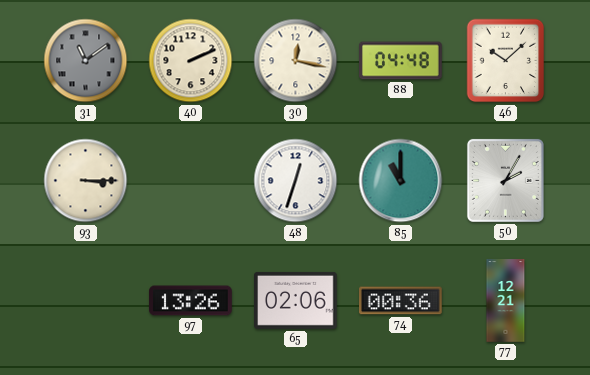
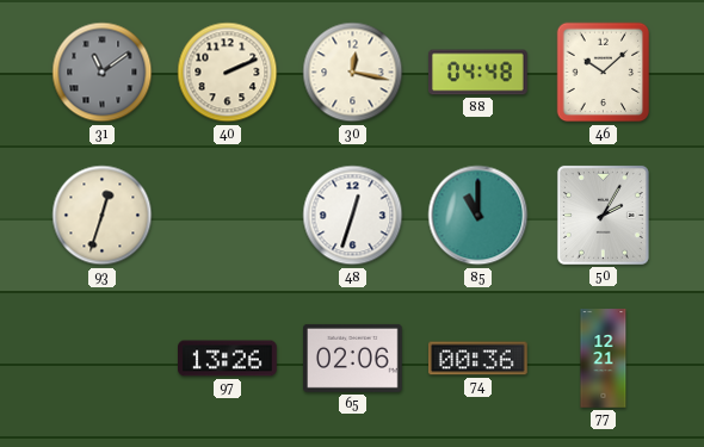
93: 3:15 -> 12:33 (103, 216)
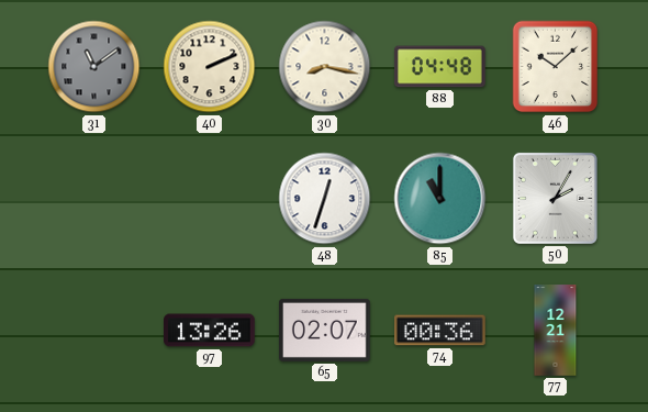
30: 12:17 -> 8:17 (325, 67)
93: 12:33 -> none (103, 216)
65: 02:06 -> 02:07 (325, 330)
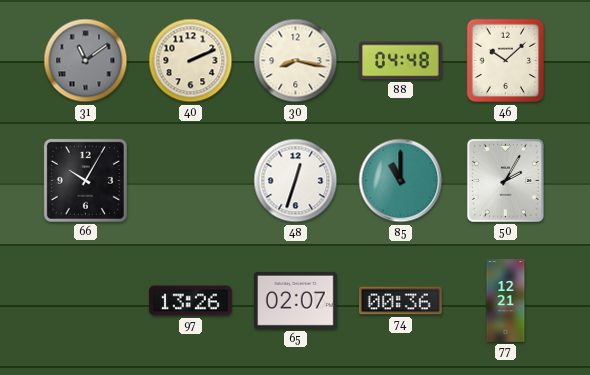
66: none -> 10:05 (85, 180)
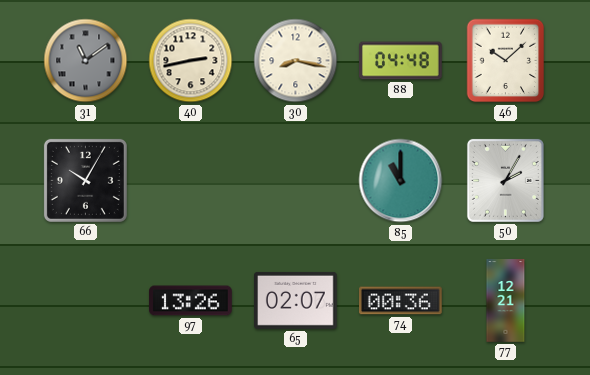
40: 2:11 -> 2:43 (191, 61)
48: 12:33 -> none (296, 181)
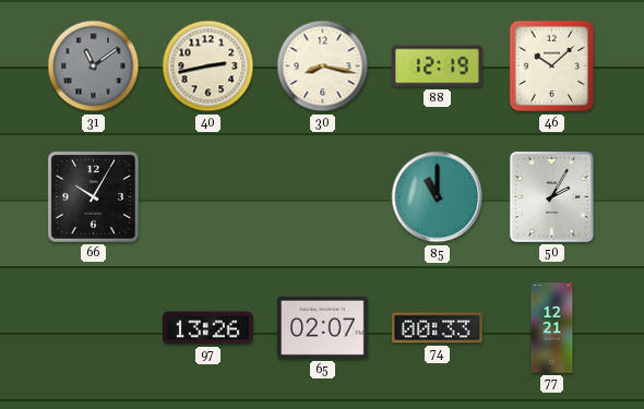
88: 04:48 -> 12:19 (438, 67)
74: 00:36 -> 00:33 (438, 328)
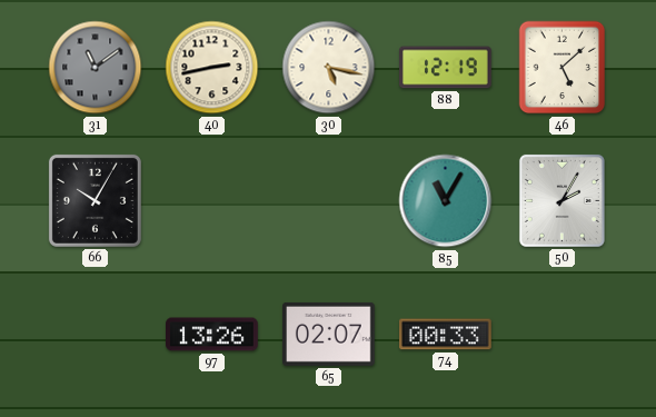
30: 8:17 -> 5:17 (329, 68)
46: 10:08 -> 5:08 (563, 68)
85: 11:00 -> 11:05 (446, 201)
77: 12:21 -> none (552, 328)
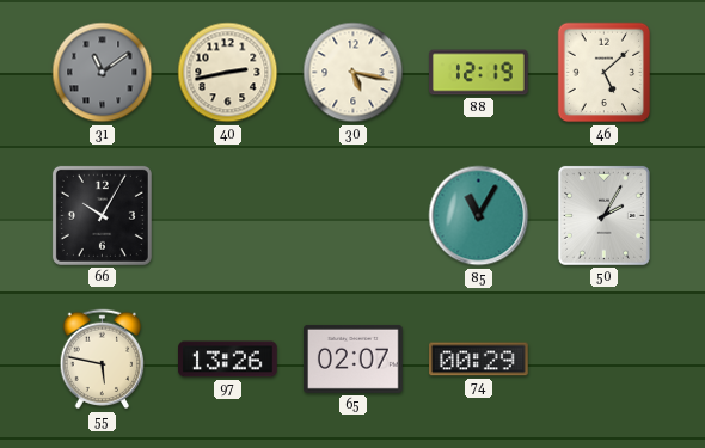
55: none -> 5:47 (103, 360)
74: 00:33 -> 00:29 (479, 360)
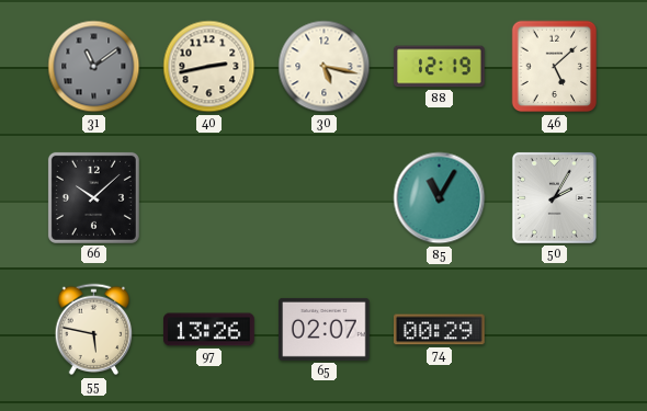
66: 10:05 -> 10:08 (93, 197)
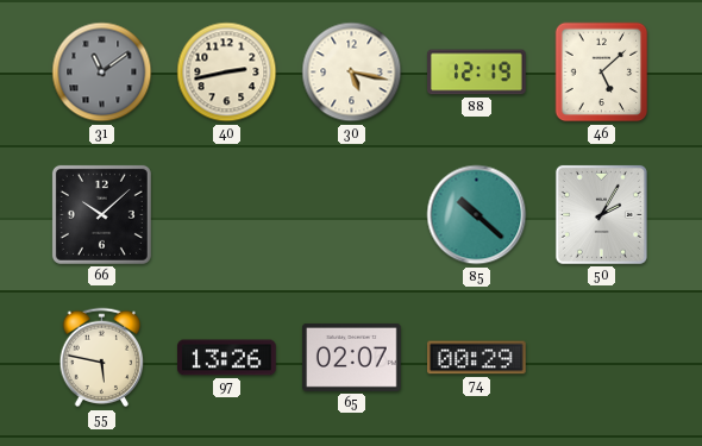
85: 11:05 -> 10:22 (477, 215)
